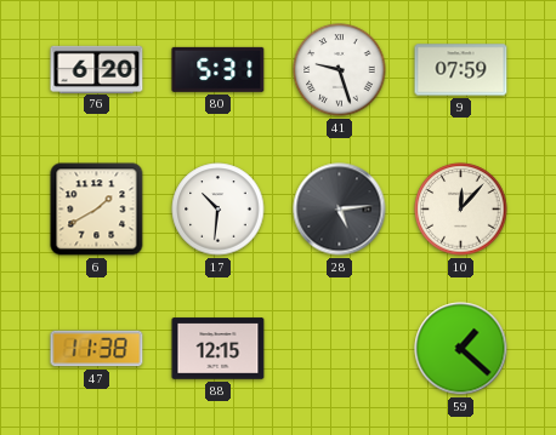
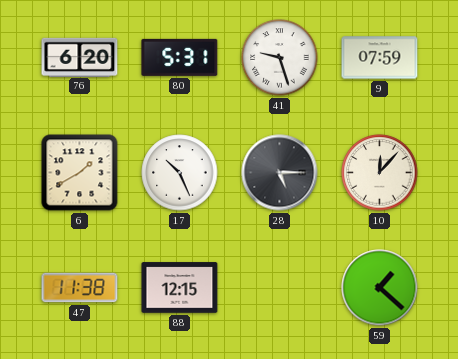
17: 10:31 -> 10:26 (180, 173)
28: 5:14 -> 5:15 (280, 173)
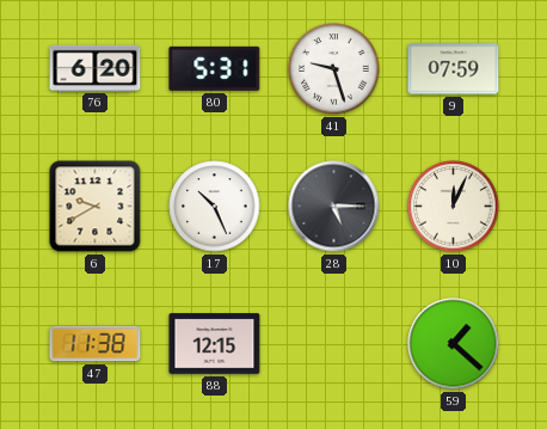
6: 1:40 -> 9:40 (96, 207)
10: 12:07 -> 12:04 (454, 207)
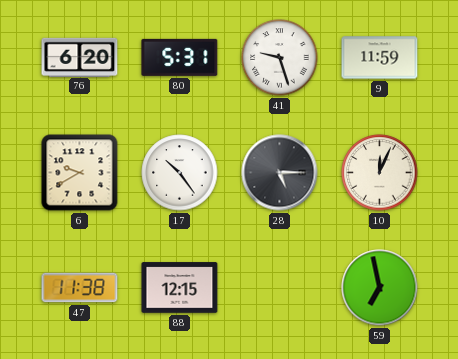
9: 07:59 -> 11:59 (380, 58)
17: 10:26 -> 10:24 (180, 173)
59: 1:22 -> 6:58 (380, 288)
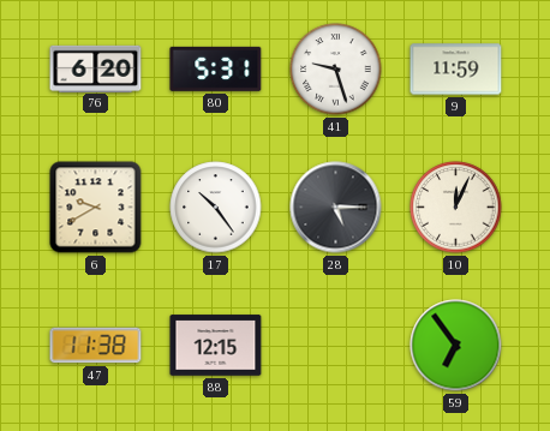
59: 6:58 -> 6:54 (456, 346)
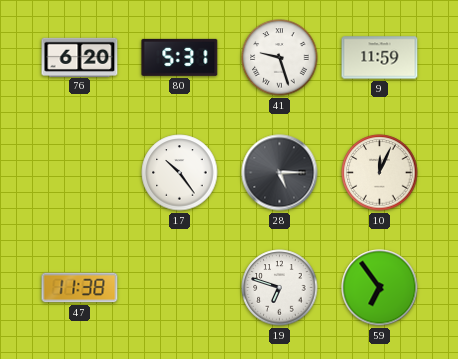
6: 9:40 -> none (96, 208)
88: 12:15 -> none (216, 346)
19: none -> 6:48 (280, 288)
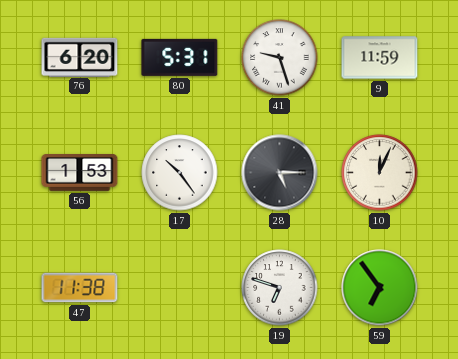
56: none -> 1:53 (80, 173)
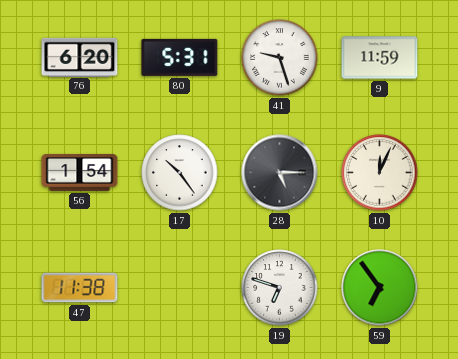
56: 1:53 -> 1:54 (80, 173)
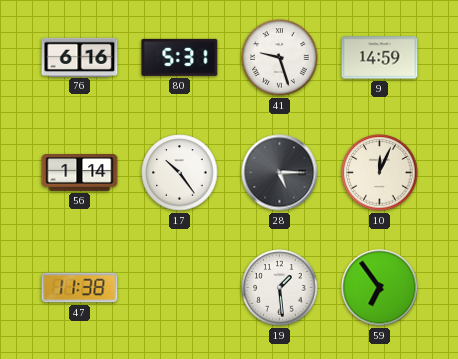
76: 6:20 -> 6:16 (80, 57)
9: 11:59 -> 14:59 (380, 58)
56: 1:54 -> 1:14 (80, 173)
19: 6:48 -> 1:29 (280, 288)
